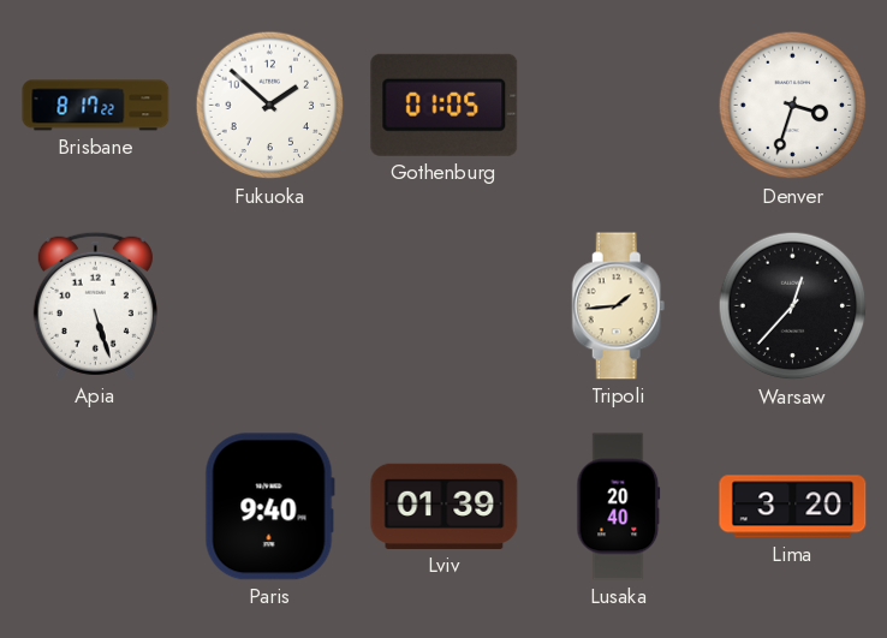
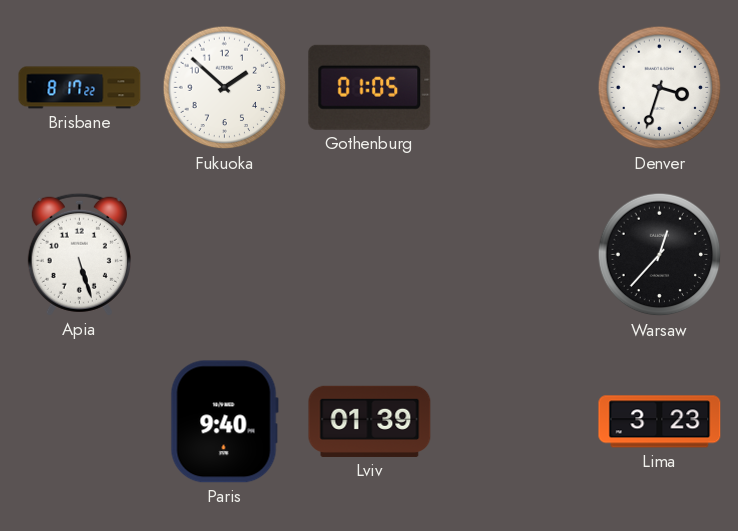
Tripoli: 1:44 -> none (619, 306)
Lusaka: 20:40 -> none (619, 507)
Lima: 3:20 -> 3:23 (660, 422)
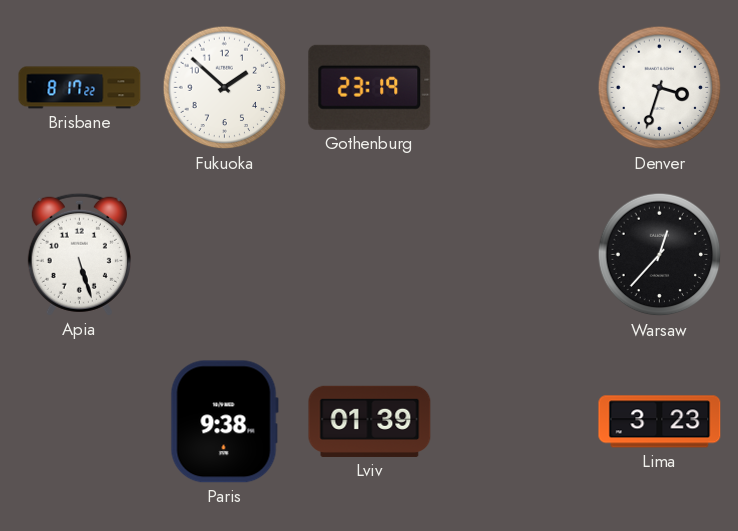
Gothenburg: 01:05 -> 23:19 (370, 87)
Paris: 9:40 -> 9:38 (224, 422)
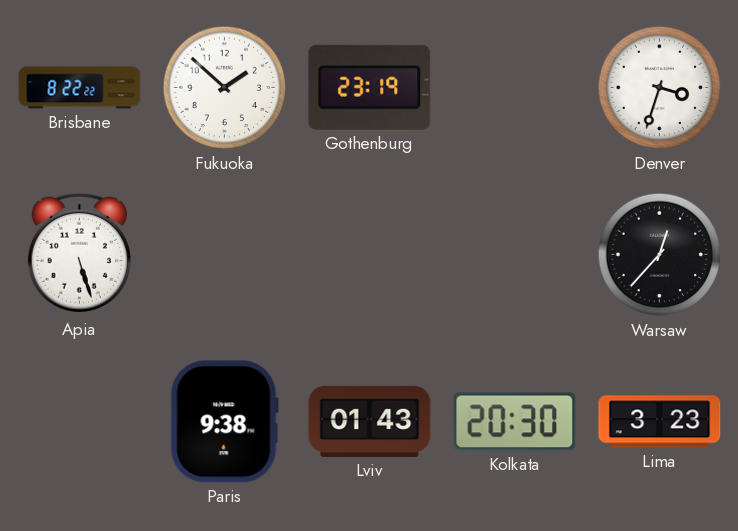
Brisbane: 8:17 -> 8:22 (80, 88)
Lviv: 01:39 -> 01:43 (370, 421)
Kolkata: none -> 20:30 (515, 422)
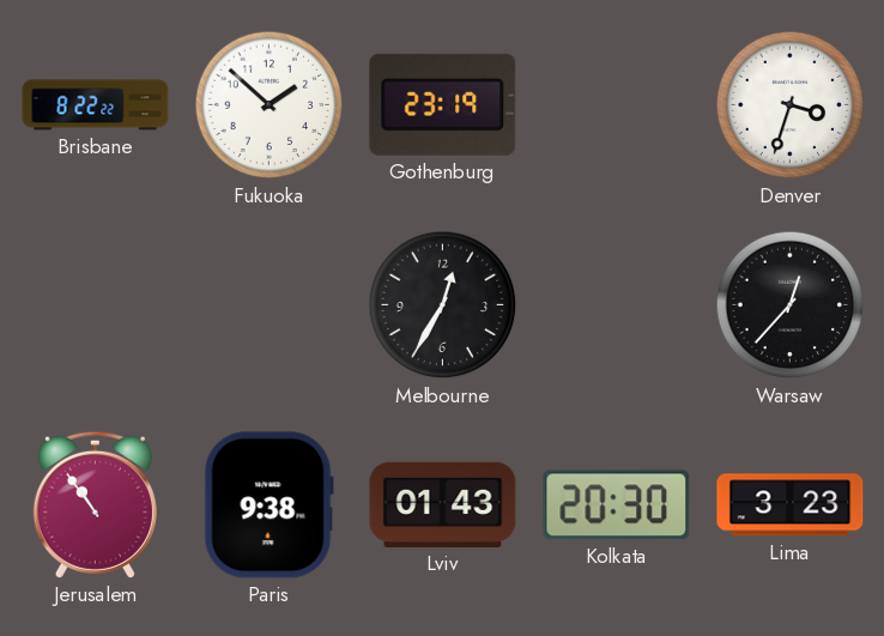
Apia: 5:27 -> none (79, 254)
Melbourne: none -> 12:35 (443, 305)
Jerusalem: none -> 10:54 (95, 504)
